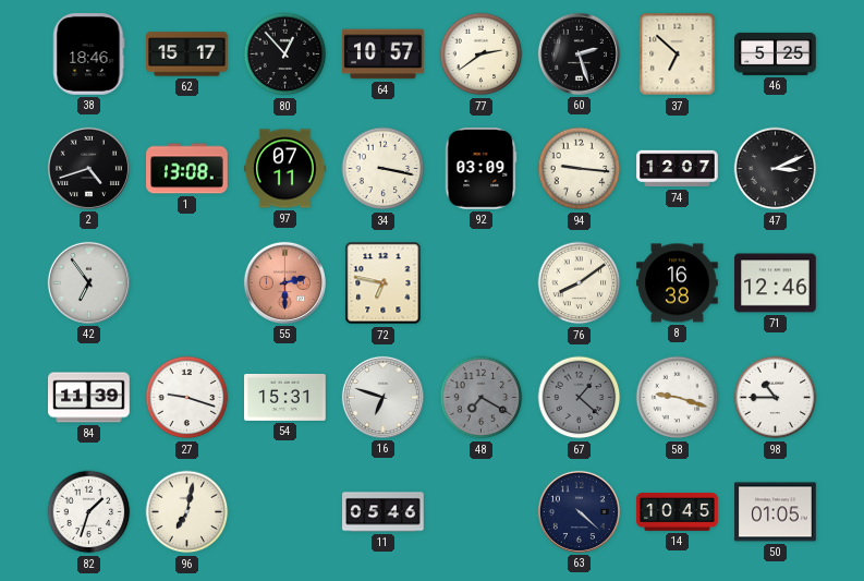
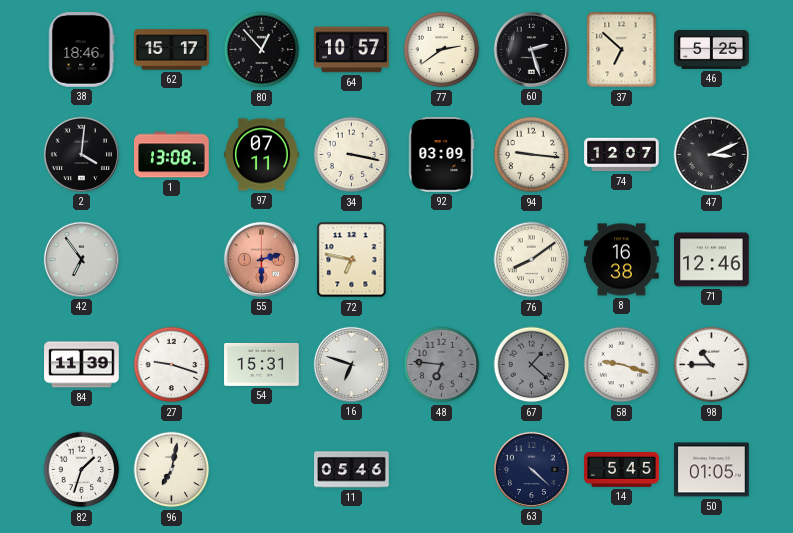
2: 4:42 -> 4:01 (81, 154)
48: 7:20 -> 6:46 (442, 365)
14: 10:45 -> 5:45 (622, 470)
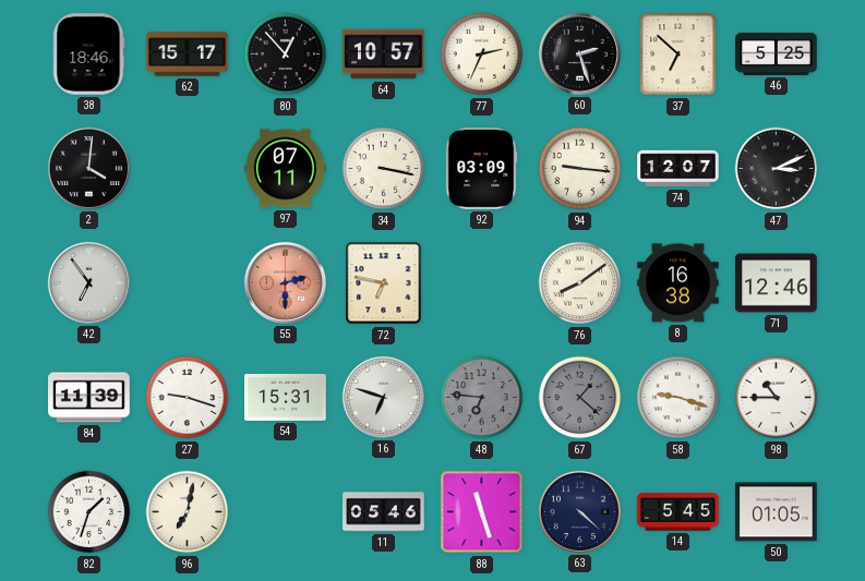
77: 2:39 -> 2:34 (482, 55)
1: 13:08 -> none (172, 155)
88: none -> 11:27 (482, 512)
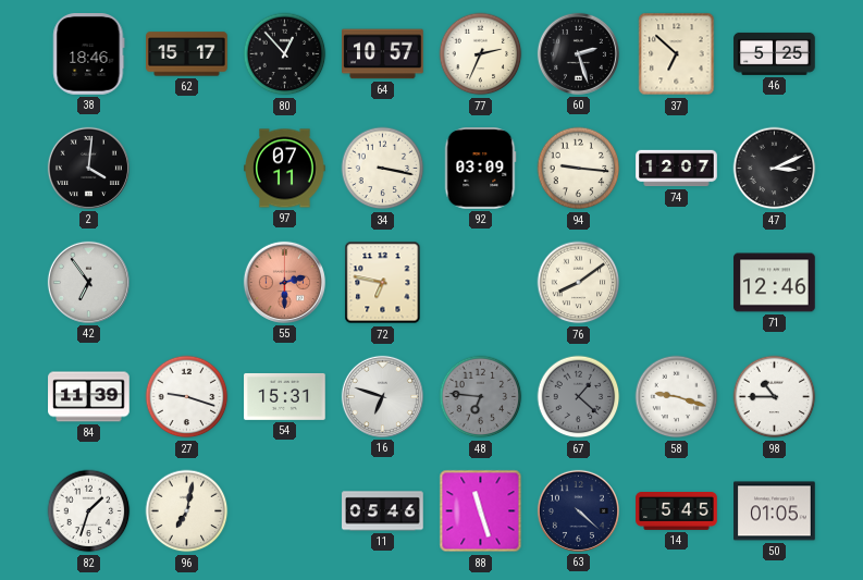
8: 16:38 -> none (678, 283)
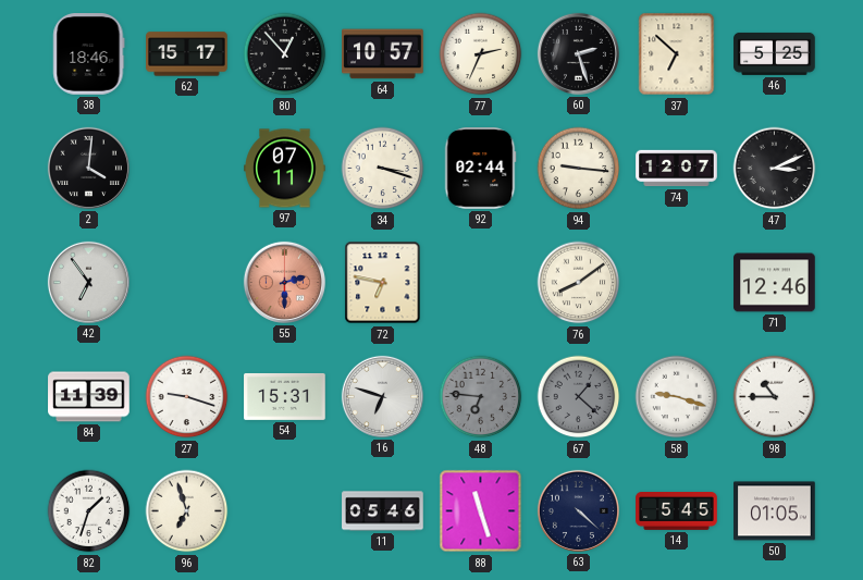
34: 3:17 -> 3:18 (383, 169)
92: 03:09 -> 02:44 (480, 169)
96: 7:02 -> 6:57 (187, 511)
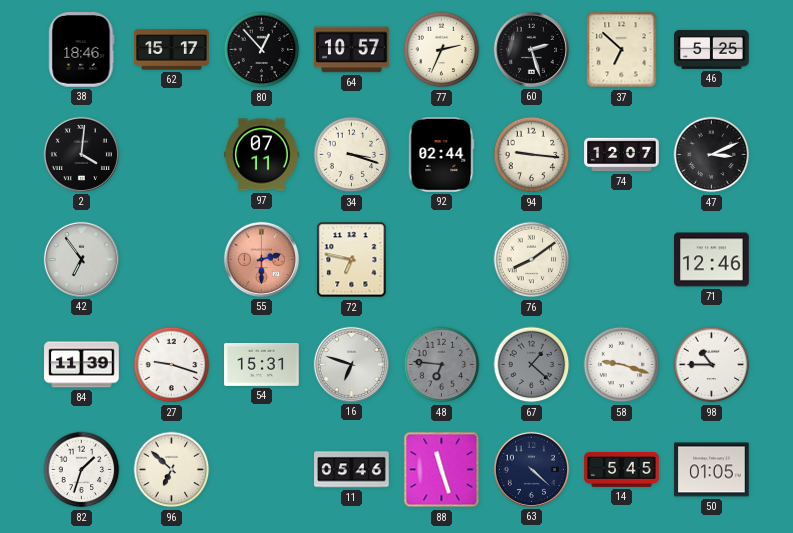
96: 6:57 -> 6:52 (172, 470)
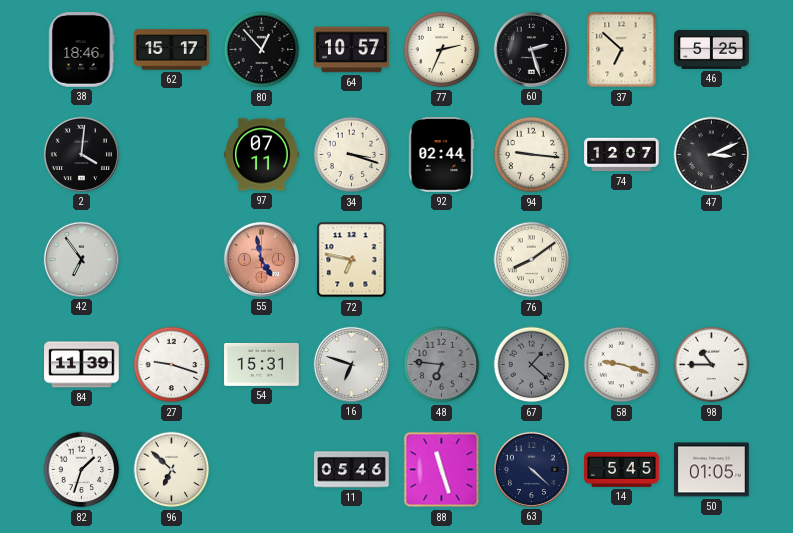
55: 2:30 -> 4:58 (261, 259)
71: 12:46 -> none (712, 260)
